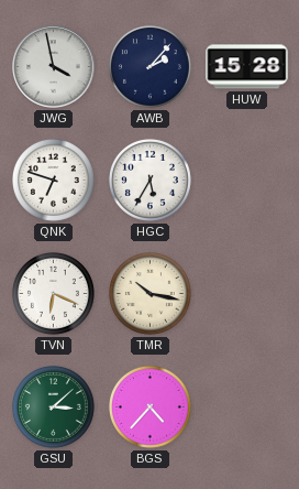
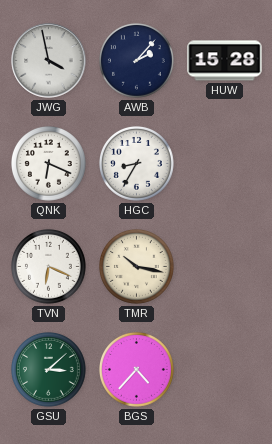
QNK: 6:48 -> 6:19 (49, 164)
HGC: 5:35 -> 8:35 (137, 164)
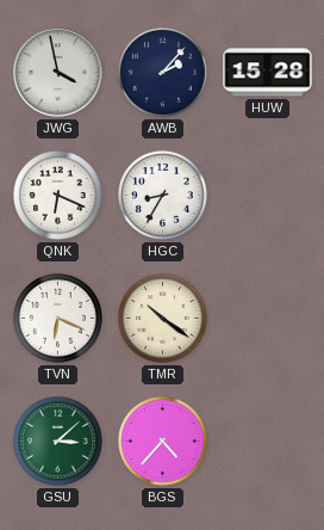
TMR: 10:17 -> 10:21 (163, 319)
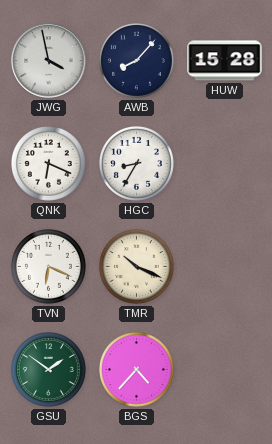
AWB: 2:07 -> 8:07 (137, 61)
TMR: 10:21 -> 10:19 (137, 267)
GSU: 3:08 -> 1:51 (49, 370)
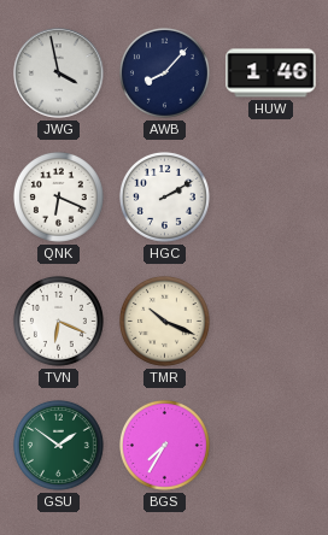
HUW: 15:28 -> 1:46 (271, 74)
HGC: 8:35 -> 2:10 (165, 198)
BGS: 4:37 -> 7:35 (165, 446)
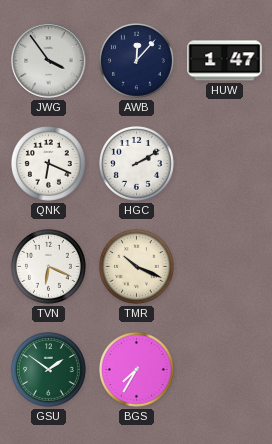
JWG: 3:58 -> 3:54 (49, 61)
AWB: 8:07 -> 12:07 (137, 61)
HUW: 1:46 -> 1:47 (225, 61)
